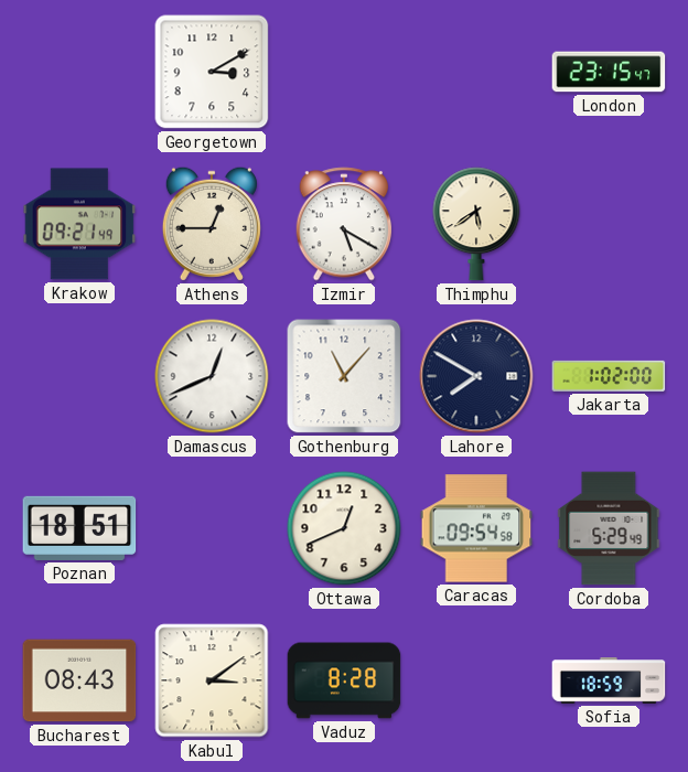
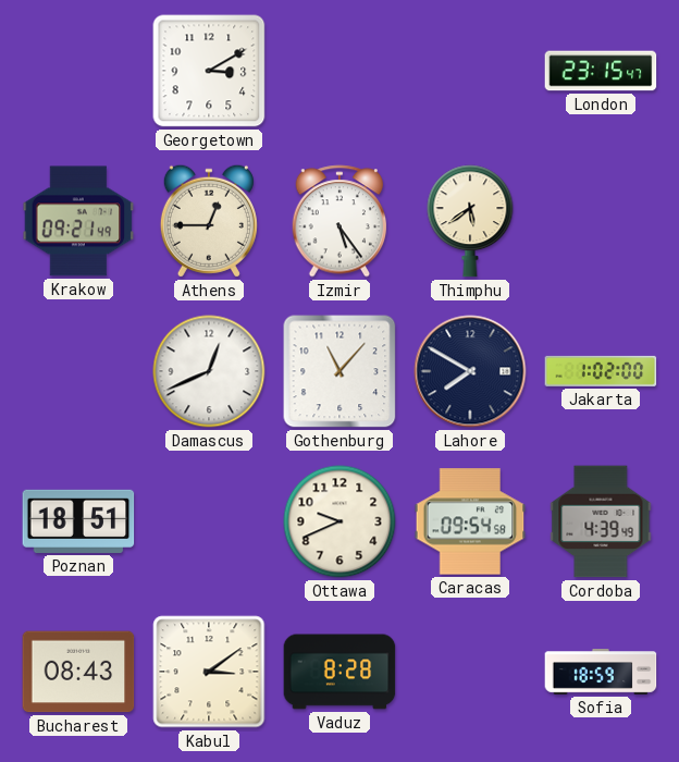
Izmir: 5:20 -> 5:24 (339, 221)
Ottawa: 12:41 -> 9:41 (339, 521)
Cordoba: 5:29 -> 4:39 (601, 521)
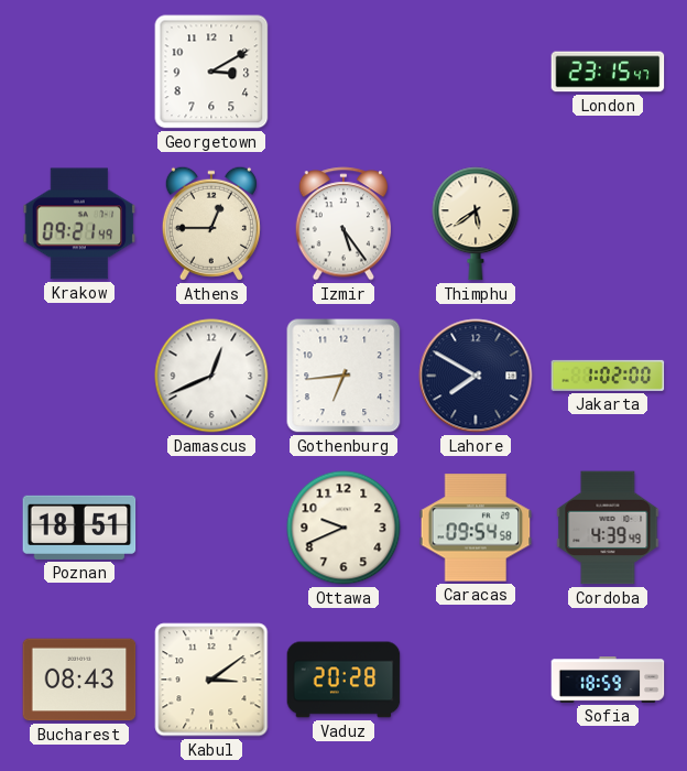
Gothenburg: 11:07 -> 6:44 (343, 376)
Vaduz: 8:28 -> 20:28 (343, 680)
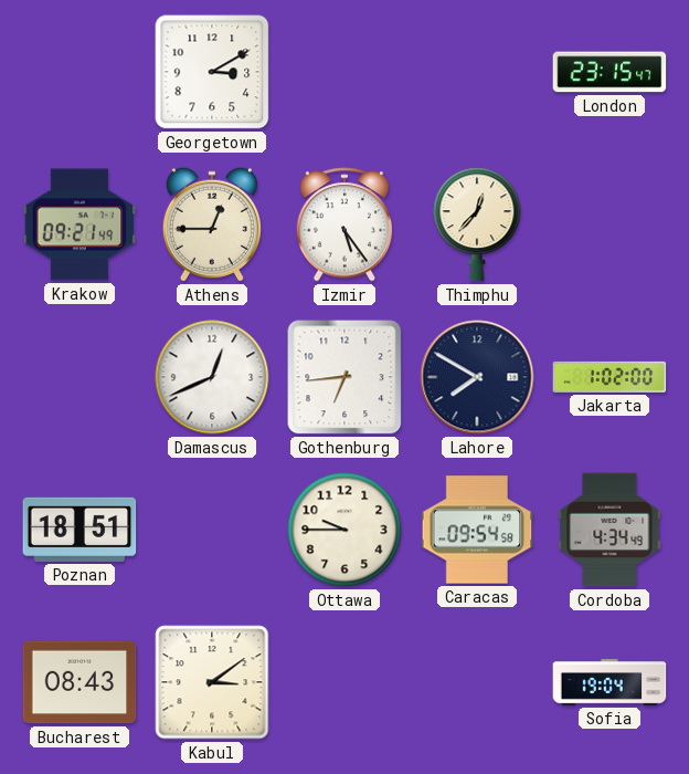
Thimphu: 5:39 -> 12:37 (477, 224)
Ottawa: 9:41 -> 9:45 (344, 530)
Cordoba: 4:39 -> 4:34 (609, 530)
Vaduz: 20:28 -> none (343, 680)
Sofia: 18:59 -> 19:04 (609, 683)
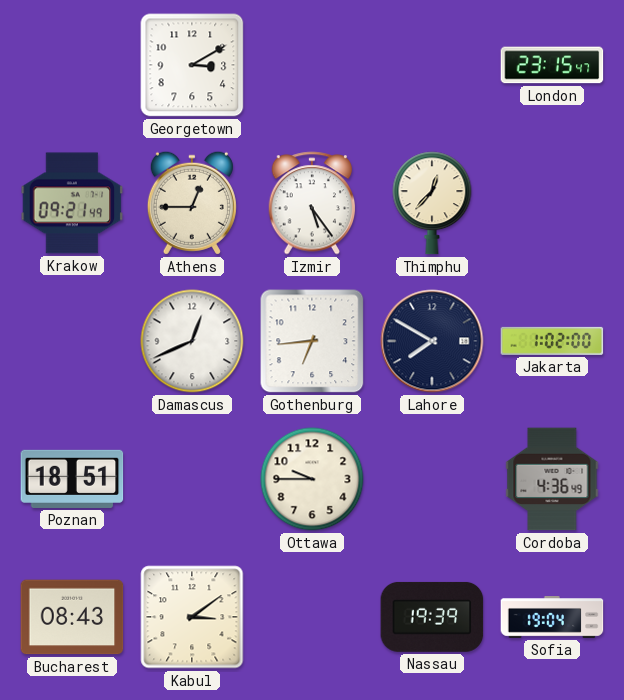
Caracas: 09:54 -> none (477, 530)
Cordoba: 4:34 -> 4:36 (552, 479)
Nassau: none -> 19:39 (432, 617)
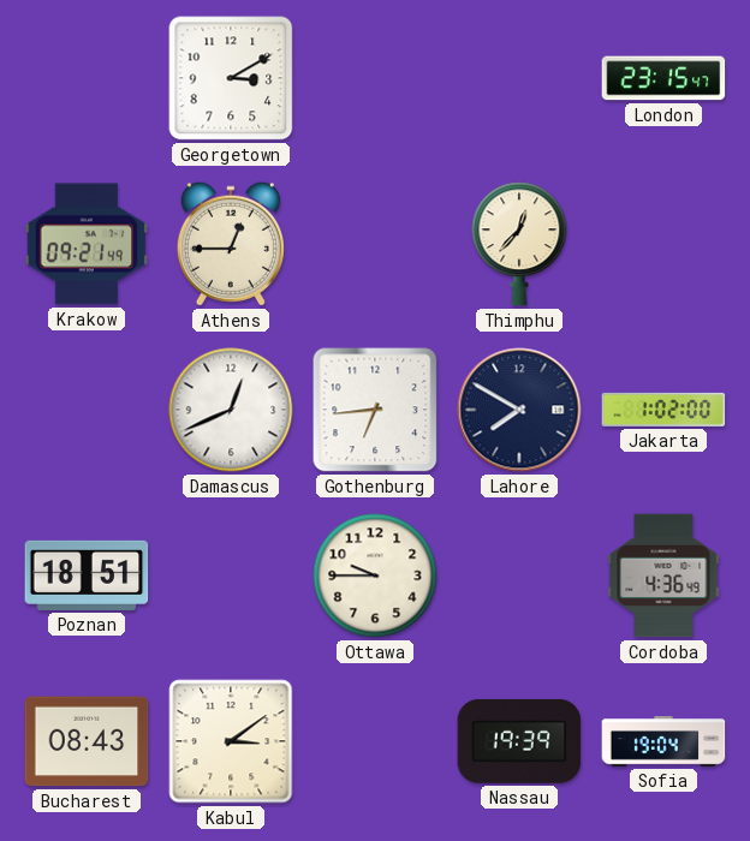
Izmir: 5:24 -> none (312, 203)
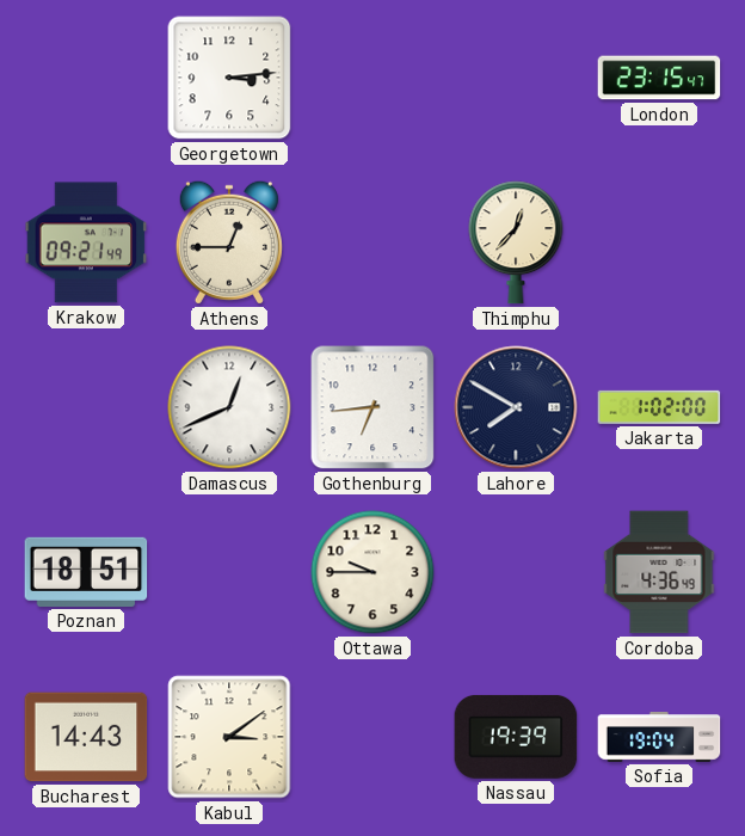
Georgetown: 3:10 -> 3:14 (229, 78)
Bucharest: 08:43 -> 14:43 (86, 737)
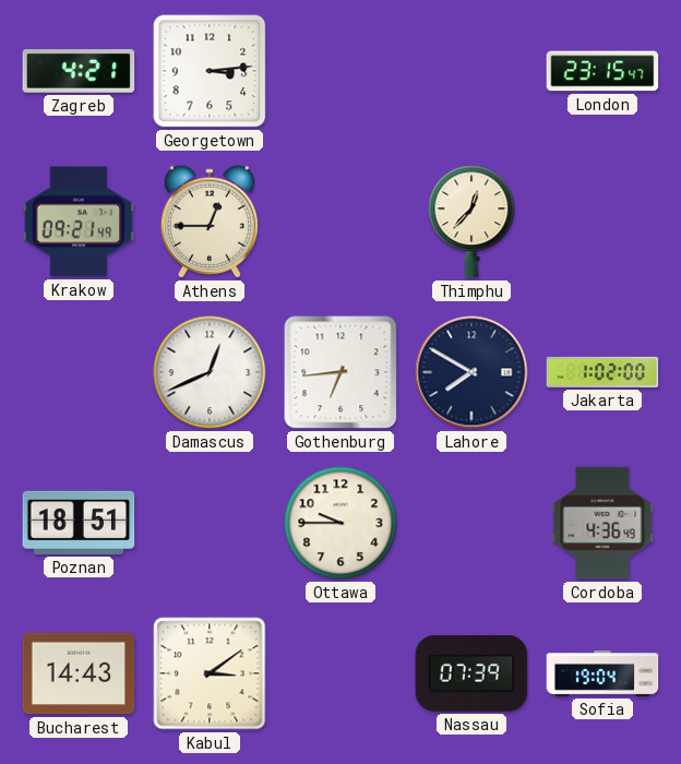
Zagreb: none -> 4:21 (79, 71)
Nassau: 19:39 -> 07:39 (471, 673)
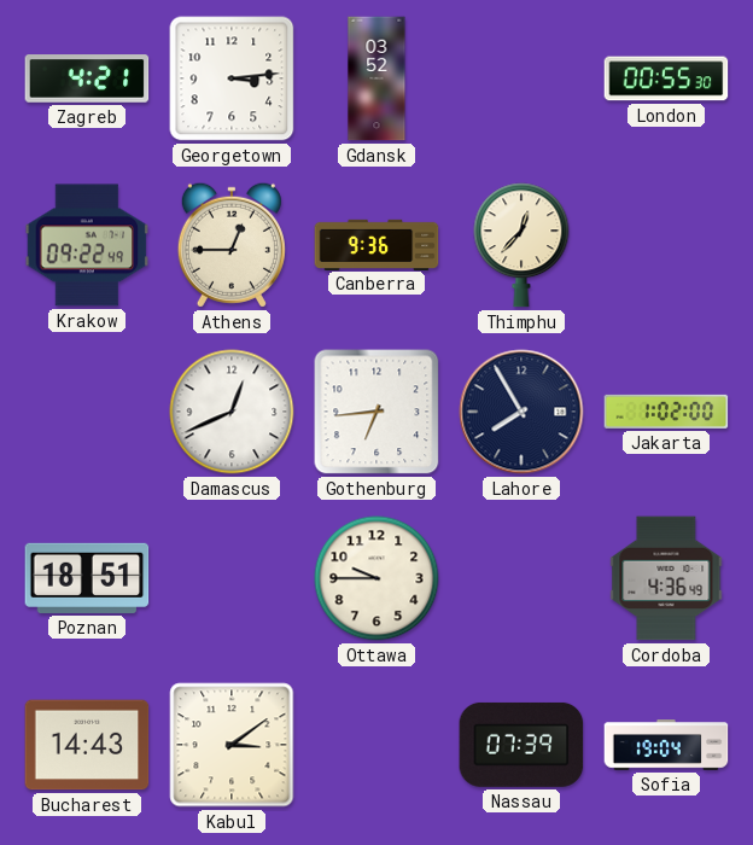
Gdansk: none -> 03:52 (376, 78)
London: 23:15 -> 00:55 (666, 78)
Krakow: 09:21 -> 09:22 (87, 245)
Canberra: none -> 9:36 (376, 244)
Lahore: 7:50 -> 7:55 (521, 412)
